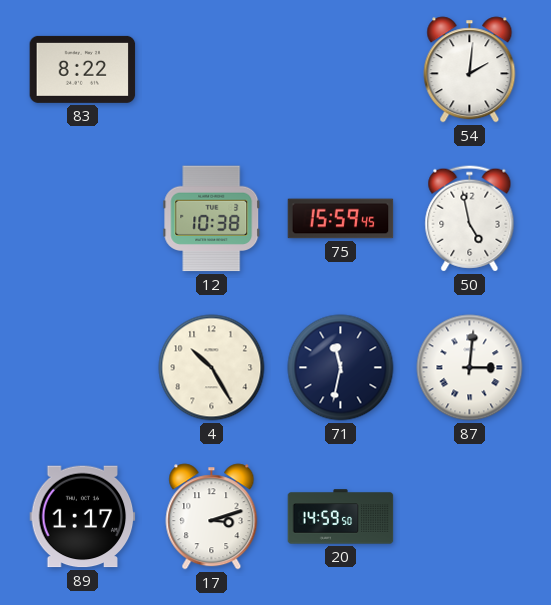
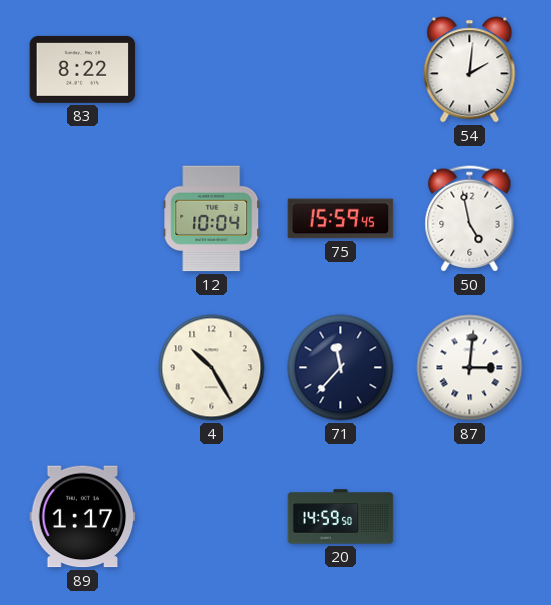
12: 10:38 -> 10:04 (212, 219)
71: 11:32 -> 11:37 (341, 368)
17: 3:12 -> none (212, 517)
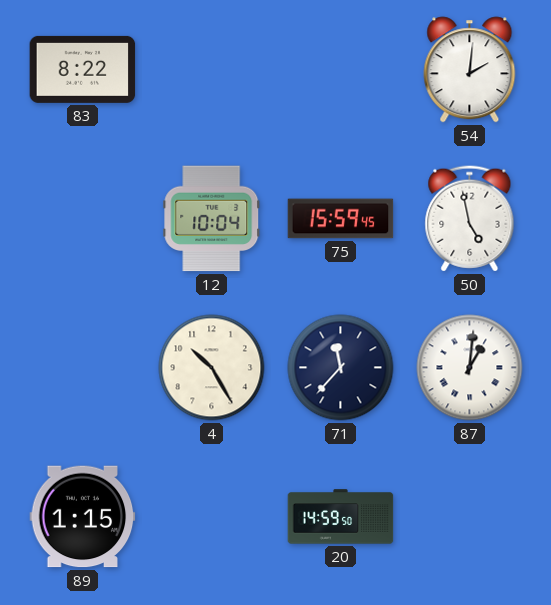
87: 3:01 -> 1:01 (470, 368)
89: 1:17 -> 1:15 (83, 517)
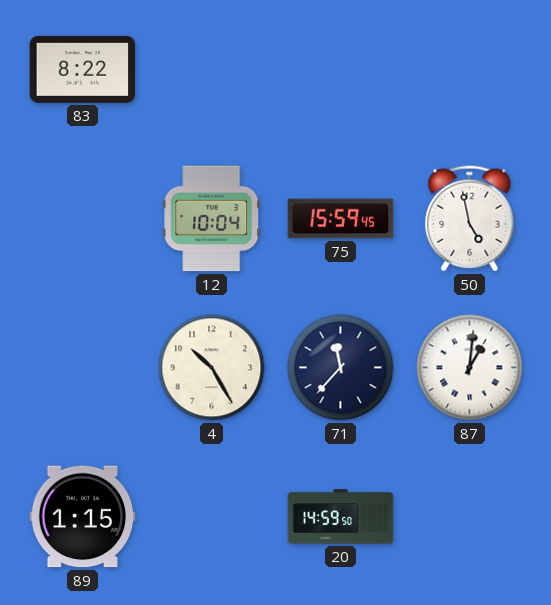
54: 2:01 -> none (470, 70)
